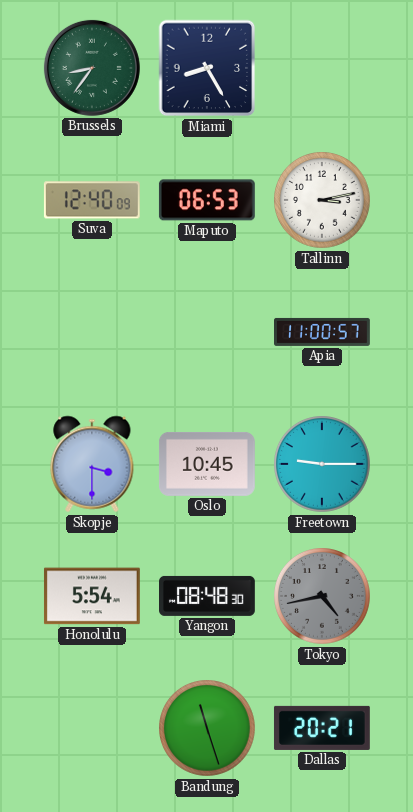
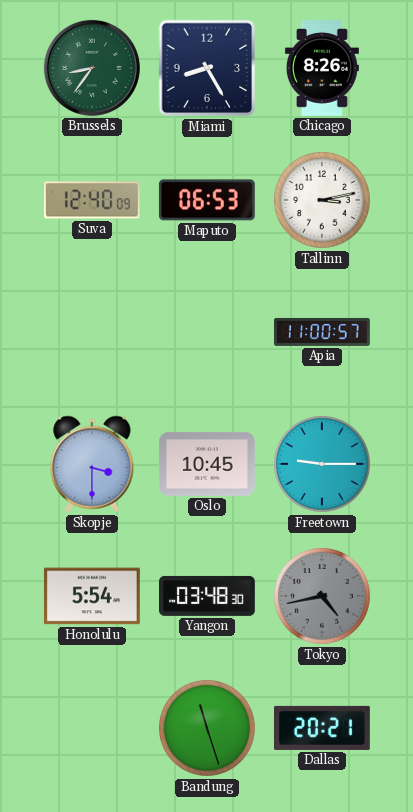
Chicago: none -> 8:26 (322, 68)
Yangon: 08:48 -> 03:48 (208, 596)
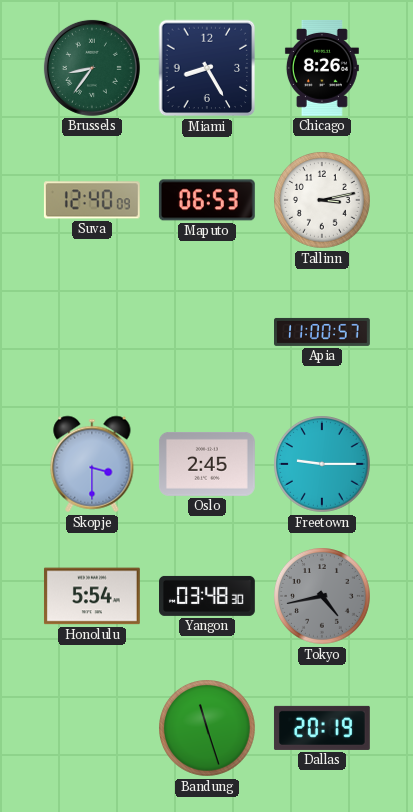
Oslo: 10:45 -> 2:45 (207, 464)
Dallas: 20:21 -> 20:19 (322, 728)
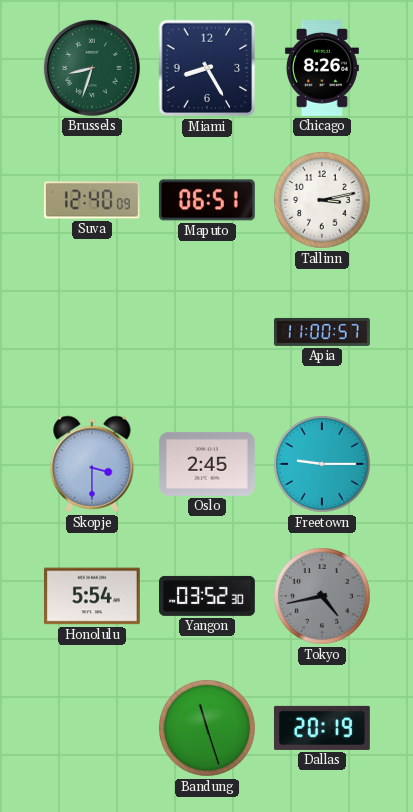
Brussels: 8:36 -> 8:33 (92, 68)
Maputo: 06:53 -> 06:51 (207, 200)
Yangon: 03:48 -> 03:52 (208, 596)
